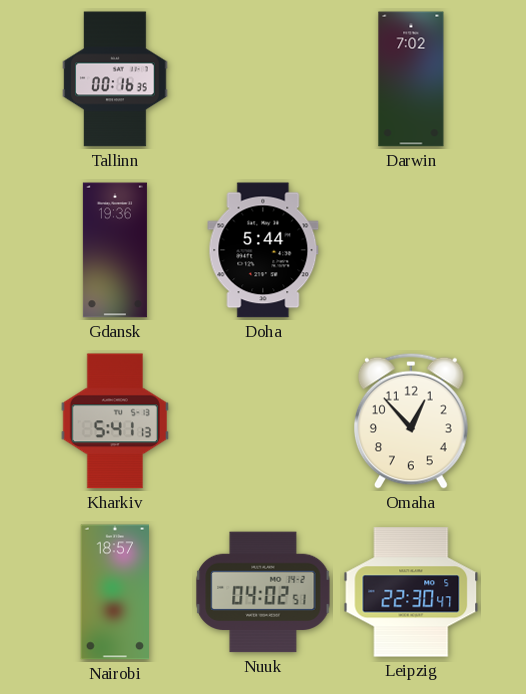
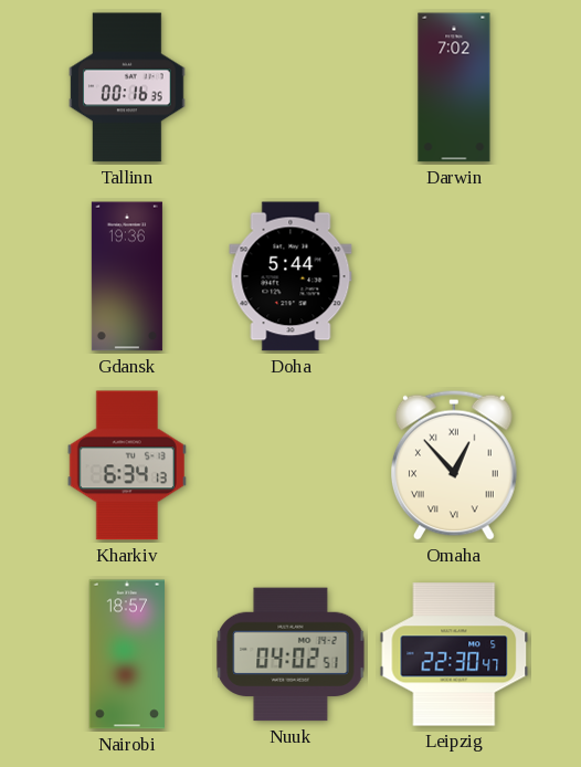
Kharkiv: 5:41 -> 6:34 (127, 465)
Omaha numerals: Arabic -> Roman (455, 465)
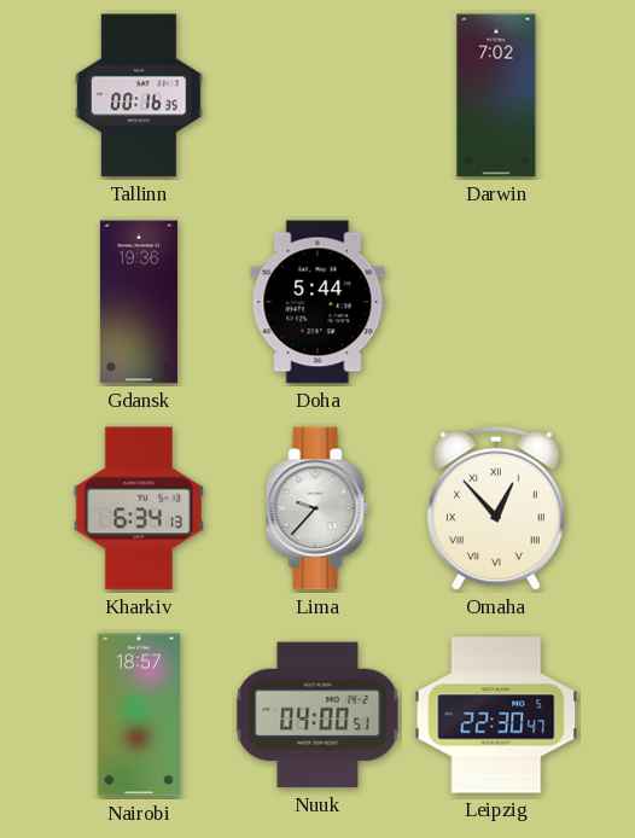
Lima: none -> 9:37 (317, 508)
Nuuk: 04:02 -> 04:00 (317, 715)
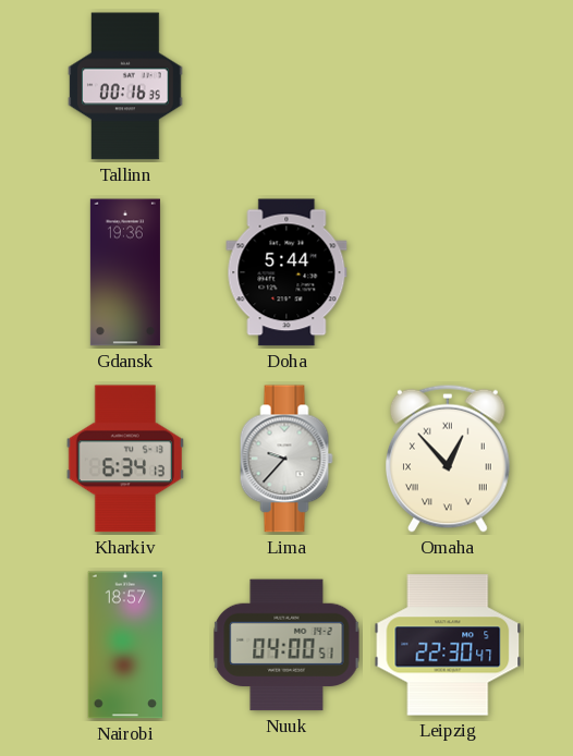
Darwin: 7:02 -> none (496, 95)
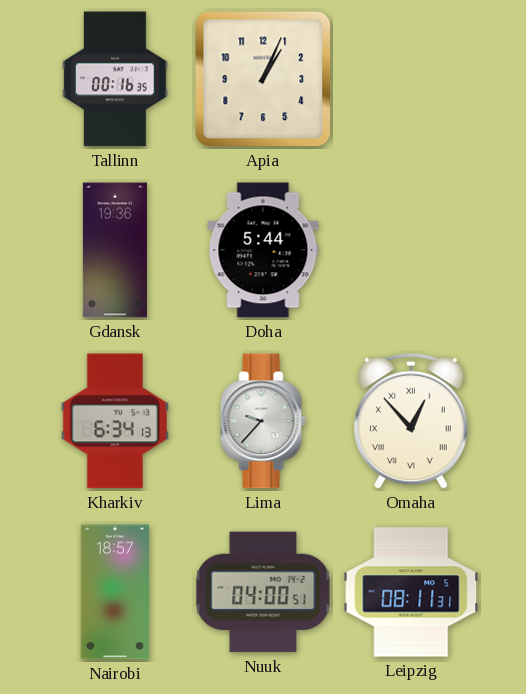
Apia: none -> 1:04 (263, 79)
Leipzig: 22:30 -> 08:11 (411, 592)
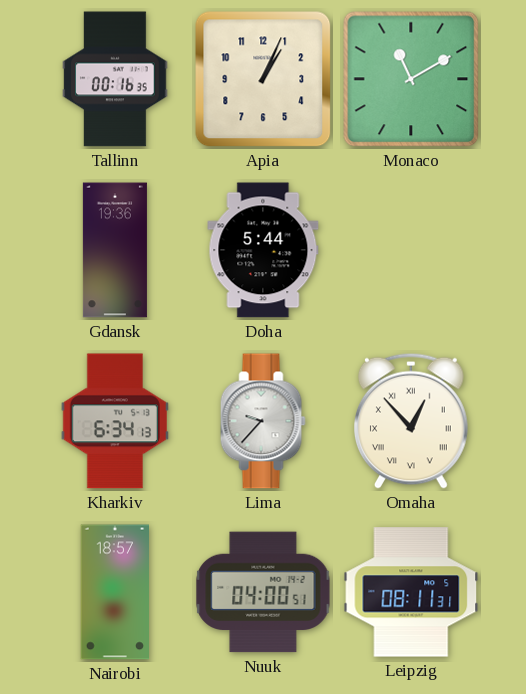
Monaco: none -> 11:10 (411, 79)
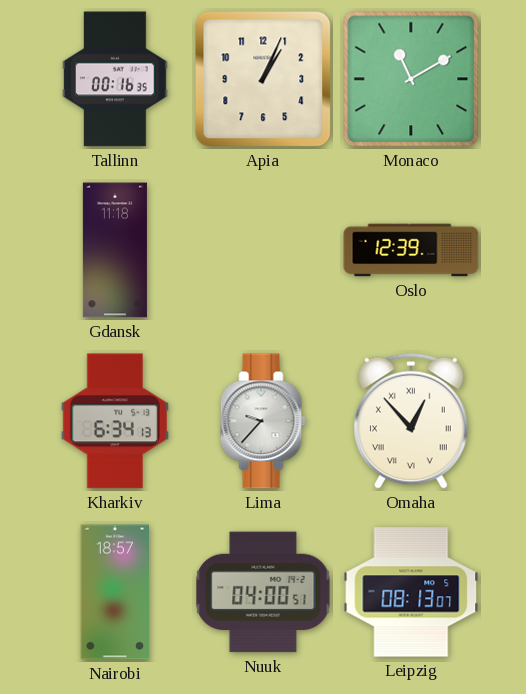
Gdansk: 19:36 -> 11:18 (115, 250)
Doha: 5:44 -> none (263, 250)
Oslo: none -> 12:39 (411, 250)
Leipzig: 08:11 -> 08:13 (411, 592)
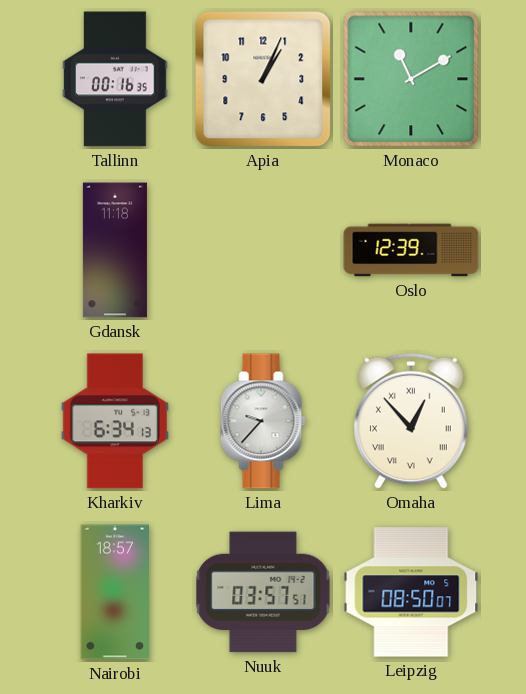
Nuuk: 04:00 -> 03:57 (263, 592)
Leipzig: 08:13 -> 08:50 (411, 592)
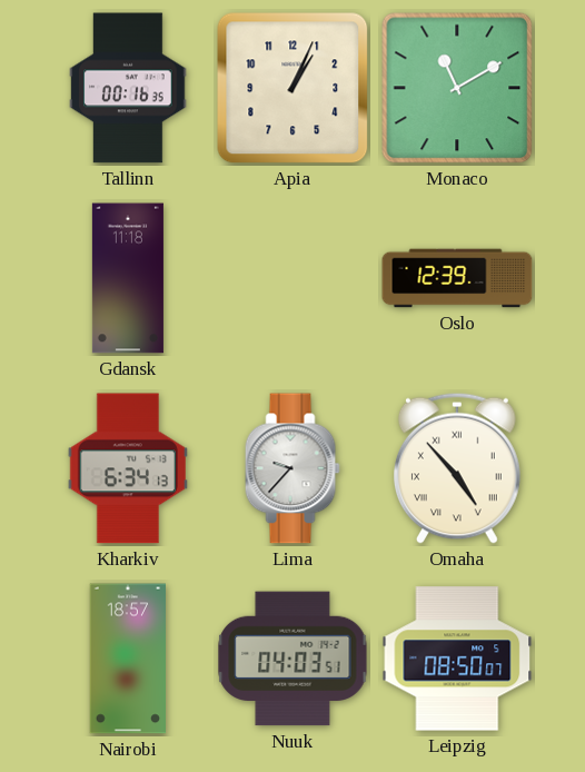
Omaha: 12:53 -> 4:53 (458, 468)
Nuuk: 03:57 -> 04:03 (292, 659)
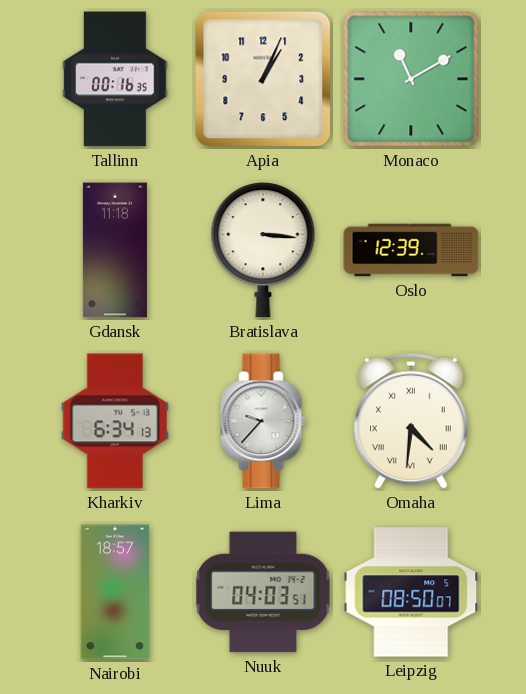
Bratislava: none -> 3:16 (263, 250)
Omaha: 4:53 -> 4:31 (412, 421)
